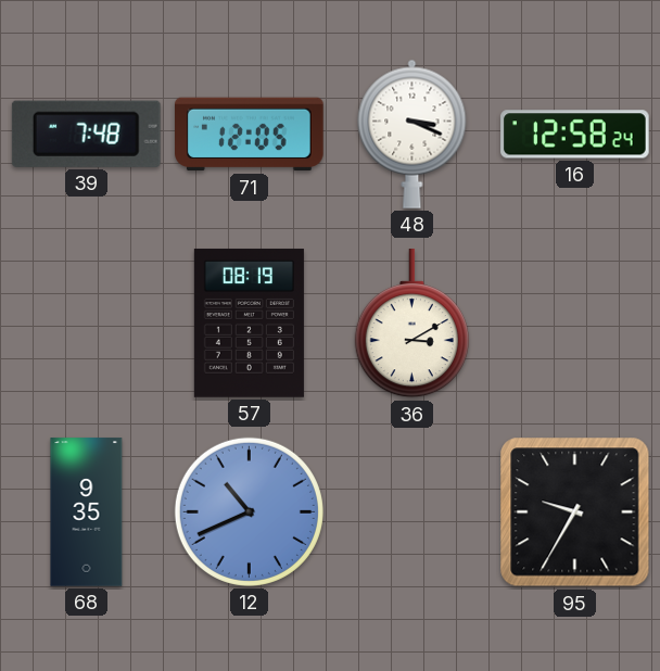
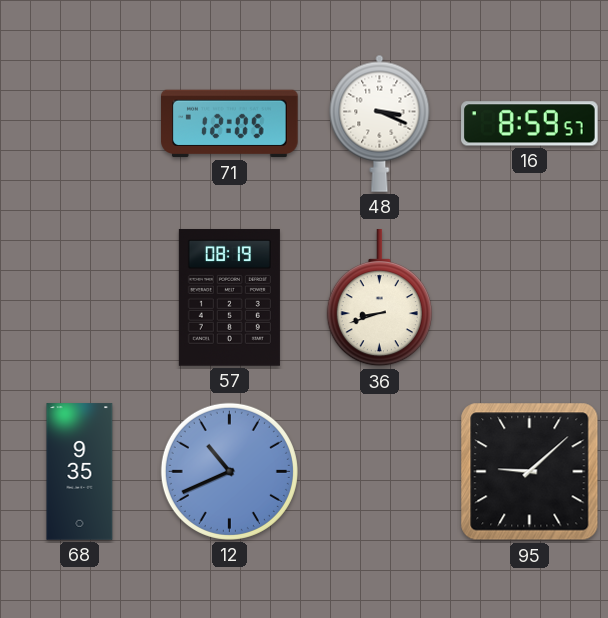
39: 7:48 -> none (86, 134)
16: 12:58 -> 8:59 (530, 124)
36: 3:10 -> 8:42 (379, 298)
95: 9:35 -> 9:08 (530, 472)
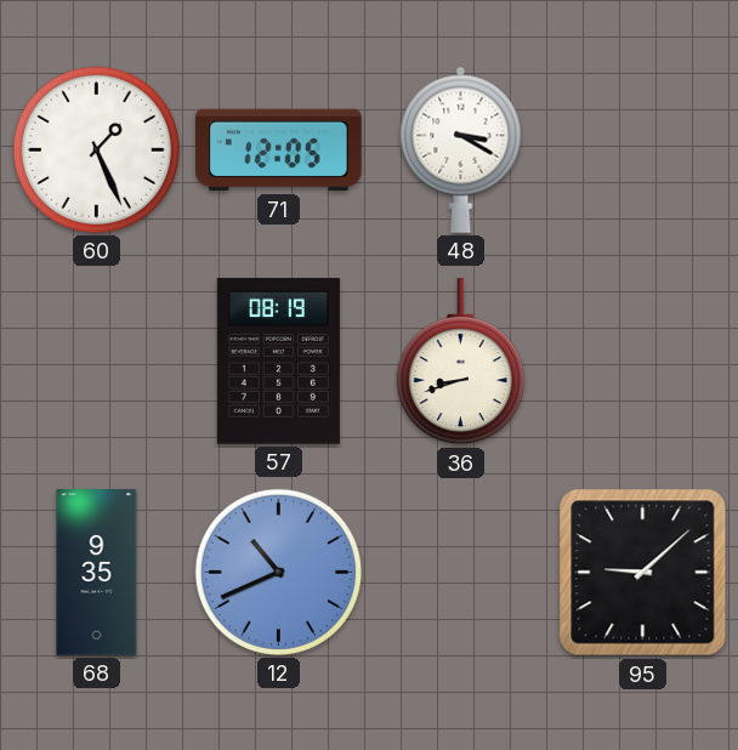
60: none -> 1:26 (96, 149)
48: 3:19 -> 3:20 (461, 149)
16: 8:59 -> none (530, 124)
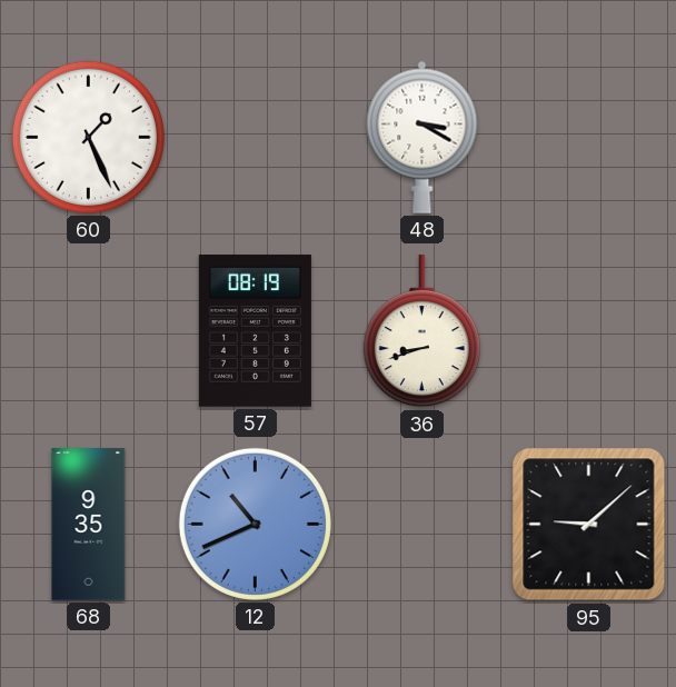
71: 12:05 -> none (279, 150)
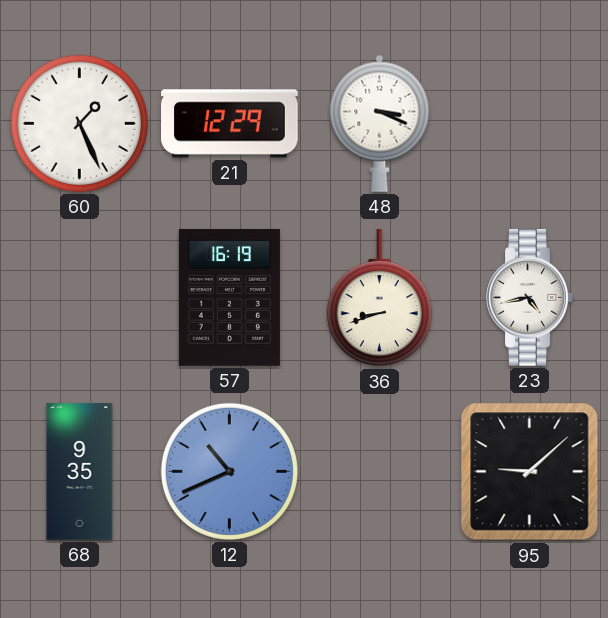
21: none -> 12:29 (230, 124)
48: 3:20 -> 3:19 (380, 123)
57: 08:19 -> 16:19 (229, 298)
23: none -> 4:43 (530, 298)
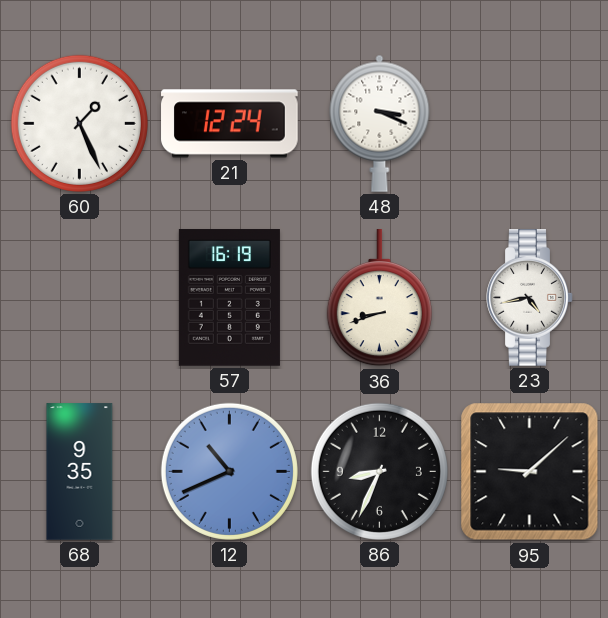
21: 12:29 -> 12:24 (230, 124)
86: none -> 8:34 (379, 471)
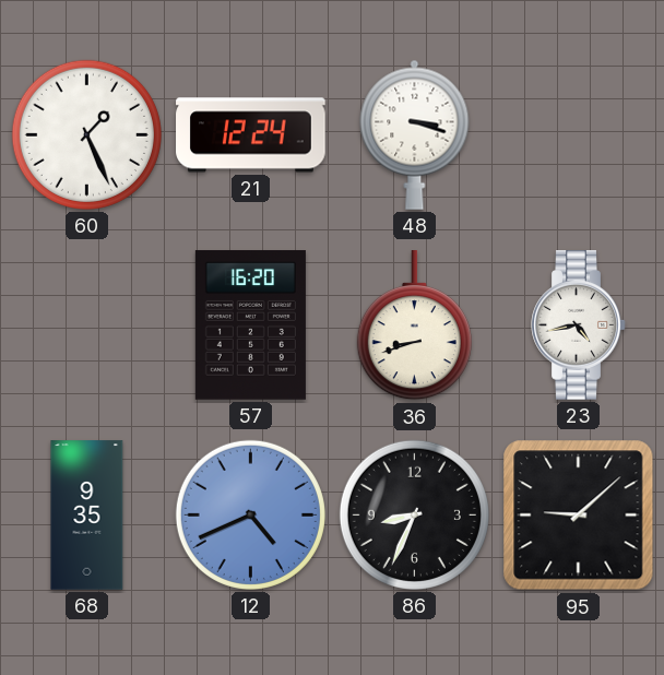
48: 3:19 -> 3:18 (415, 134)
57: 16:19 -> 16:20 (250, 325)
12: 10:41 -> 4:41 (250, 514)
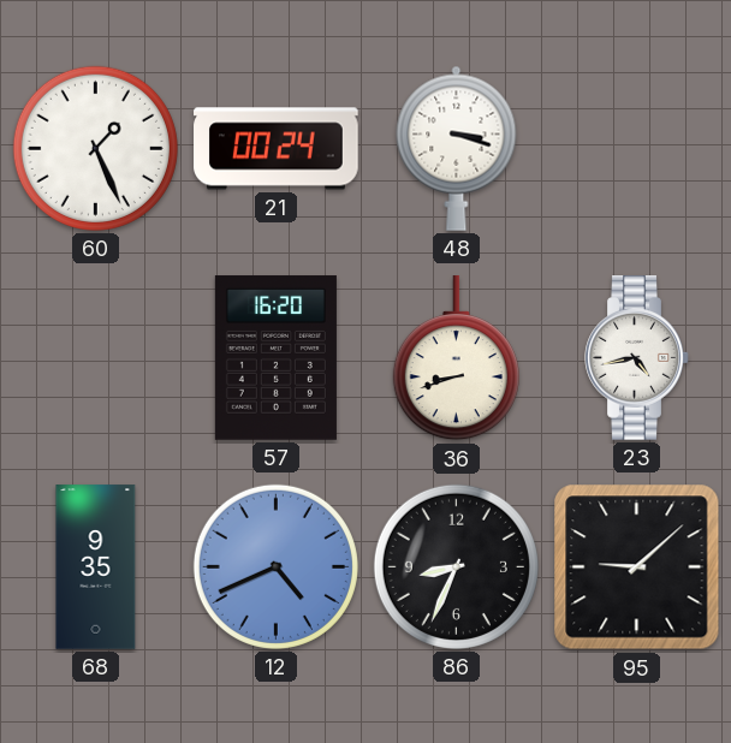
21: 12:24 -> 00:24 (277, 149)
